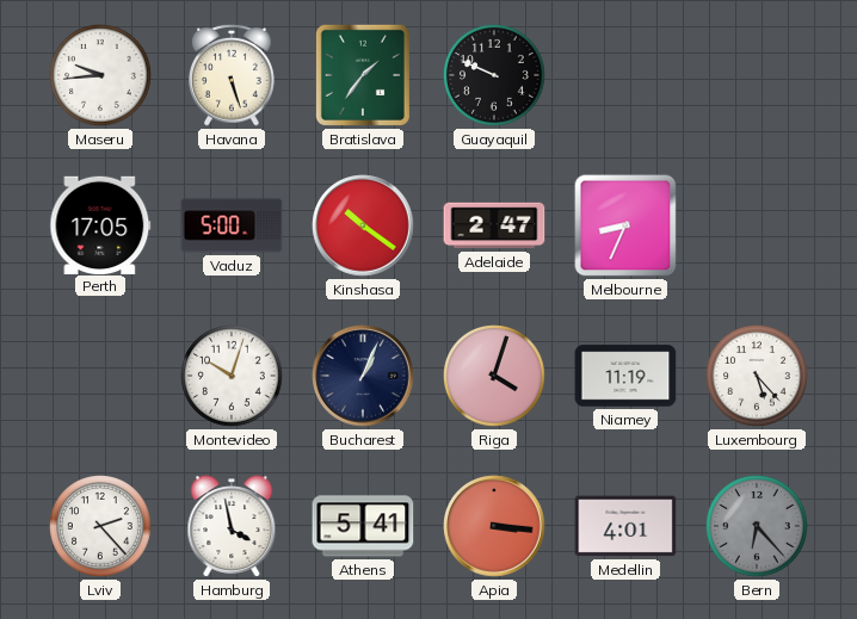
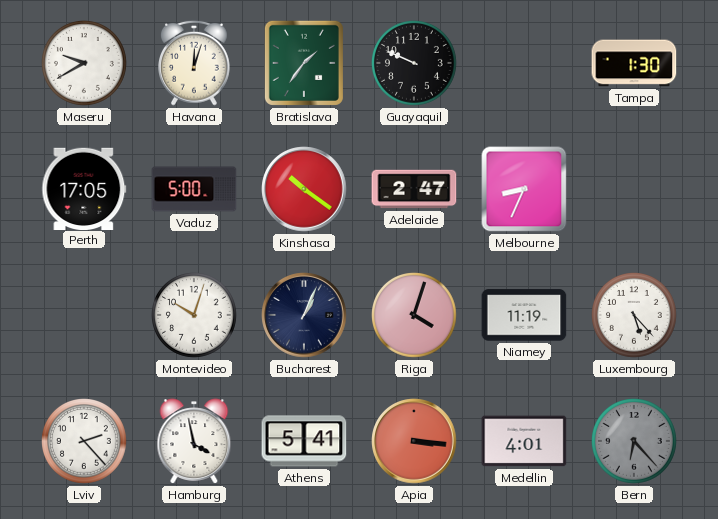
Maseru: 9:44 -> 9:40 (85, 64)
Havana: 5:27 -> 12:03 (195, 63)
Tampa: none -> 1:30 (634, 63)
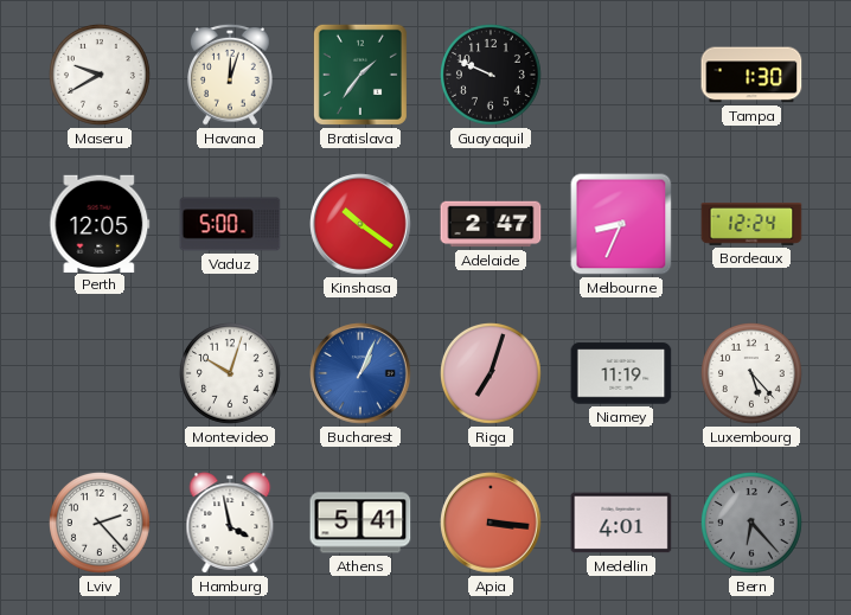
Perth: 17:05 -> 12:05 (100, 223)
Bordeaux: none -> 12:24 (751, 225)
Bucharest dial: navy -> blue (360, 373)
Riga: 4:03 -> 7:03 (492, 374)
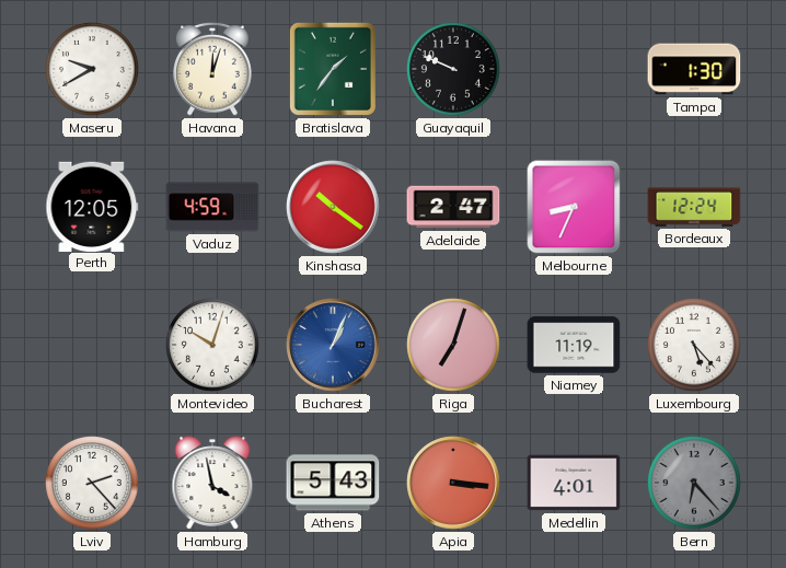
Vaduz: 5:00 -> 4:59 (212, 207)
Athens: 5:41 -> 5:43 (333, 483)
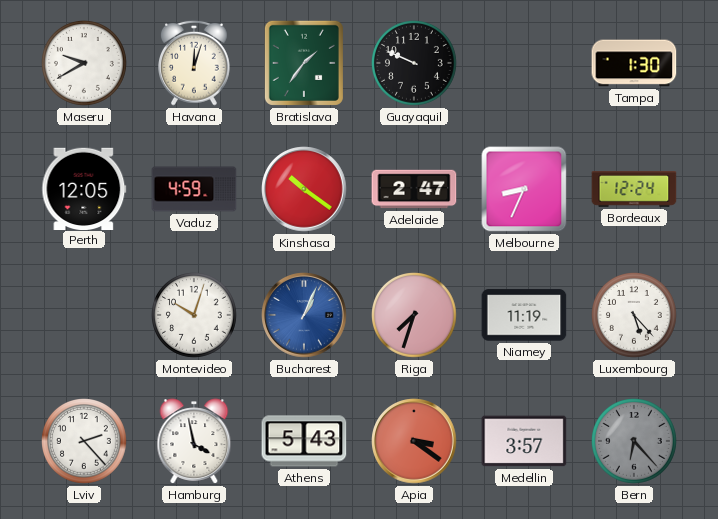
Riga: 7:03 -> 7:33 (415, 316)
Apia: 3:16 -> 3:21 (414, 441)
Medellin: 4:01 -> 3:57 (524, 441)
